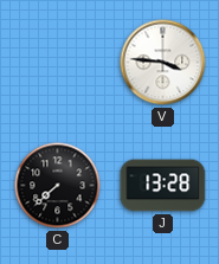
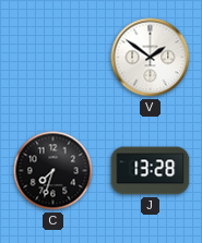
V: 3:46 -> 1:51 (151, 58)
C: 7:38 -> 7:33 (54, 171)
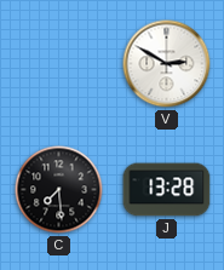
V: 1:51 -> 2:50 (167, 64)
C: 7:33 -> 7:29 (59, 190)
